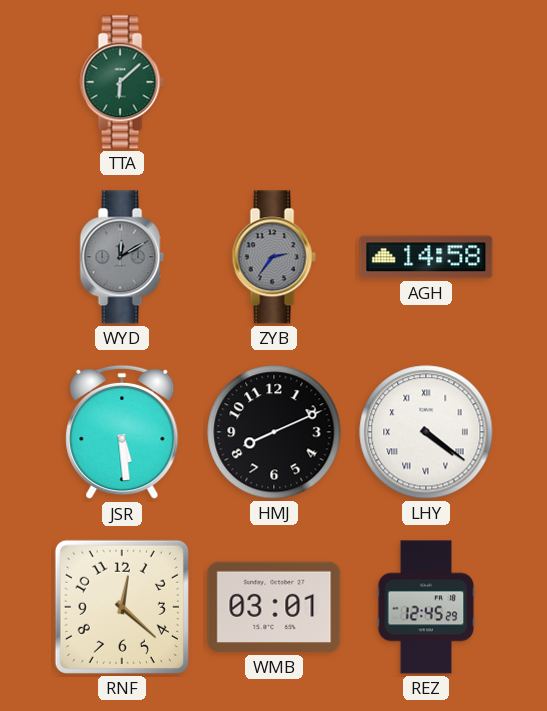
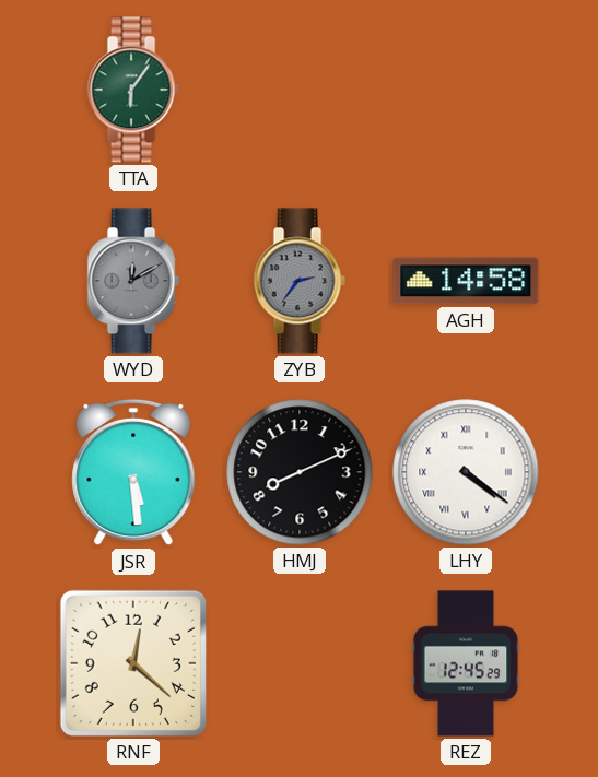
TTA: 6:08 -> 6:06 (133, 90)
WMB: 03:01 -> none (274, 607)
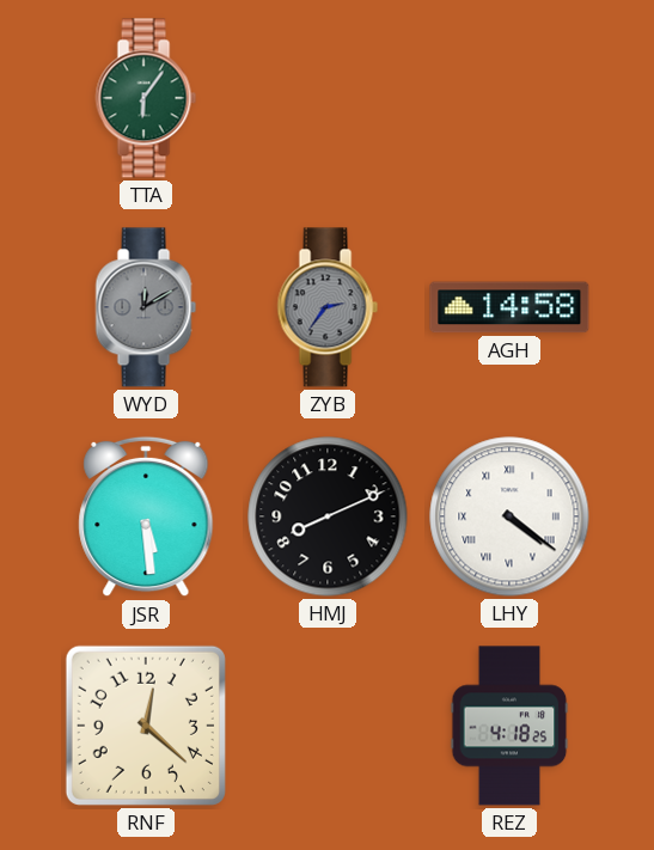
REZ: 12:45 -> 4:18 (509, 726)
